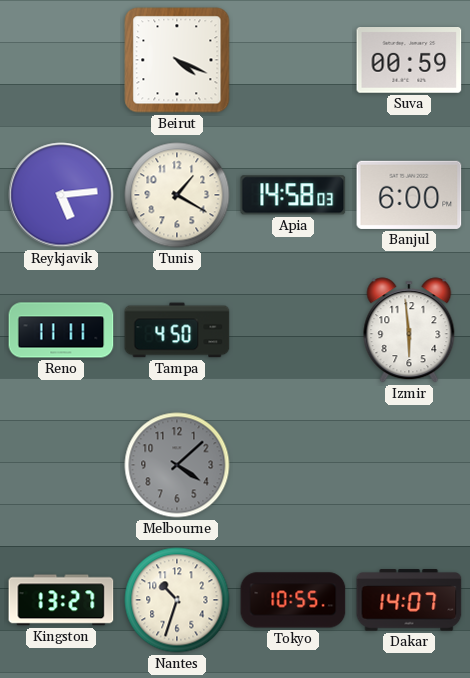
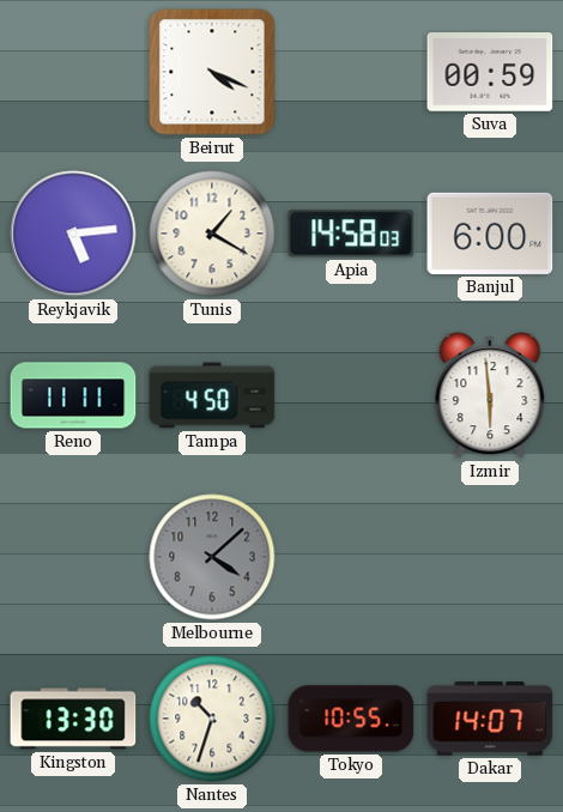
Kingston: 13:27 -> 13:30 (73, 719)
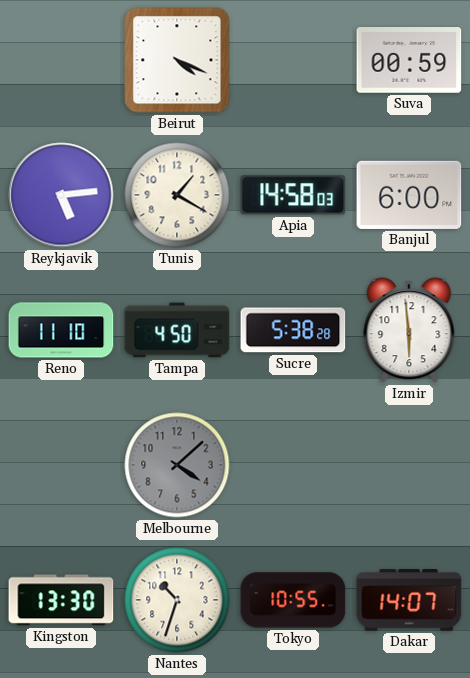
Reno: 11:11 -> 11:10 (61, 330)
Sucre: none -> 5:38 (293, 330)
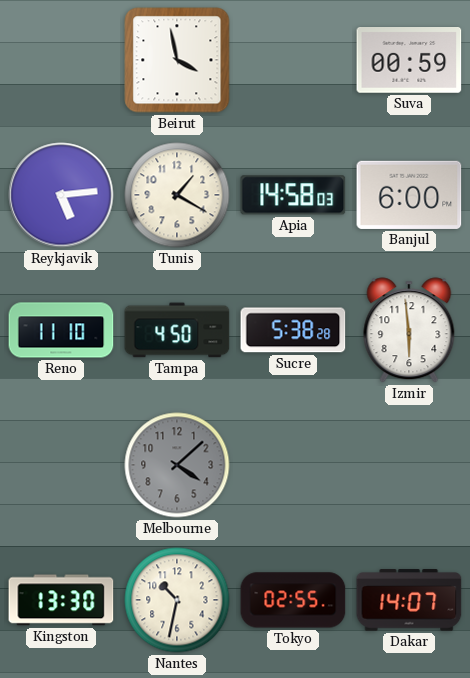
Beirut: 4:19 -> 3:58 (177, 60)
Nantes: 10:33 -> 10:32 (177, 600)
Tokyo: 10:55 -> 02:55 (293, 600)
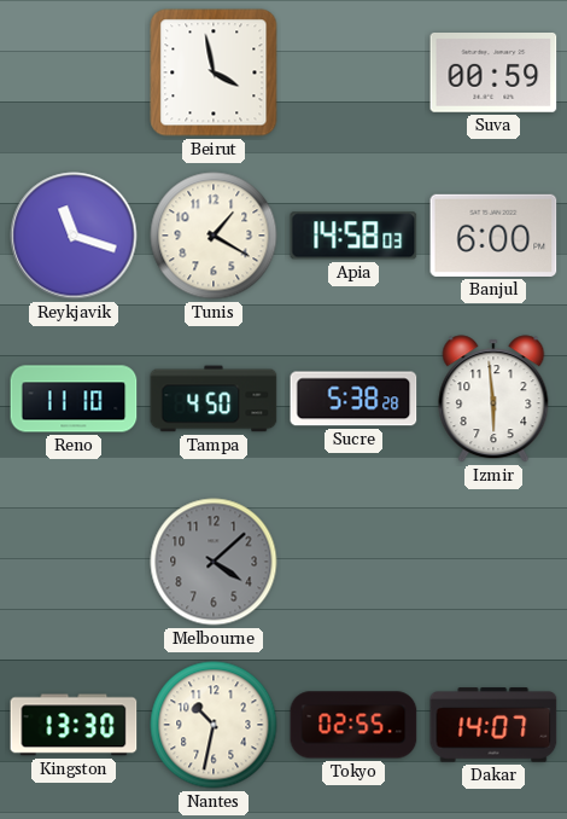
Reykjavik: 5:14 -> 11:18 (74, 236)
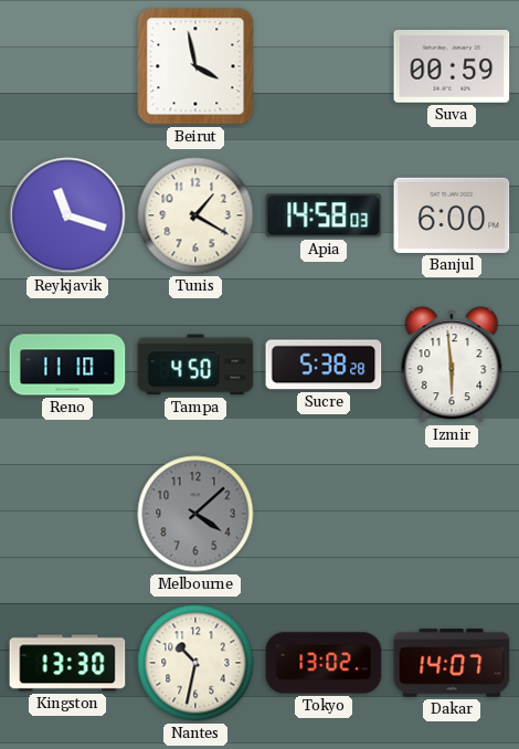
Tokyo: 02:55 -> 13:02 (324, 663)
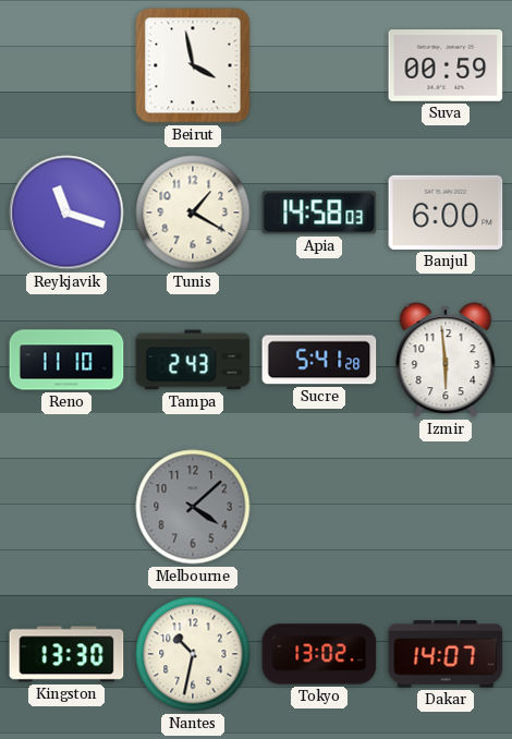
Tampa: 4:50 -> 2:43 (193, 360)
Sucre: 5:38 -> 5:41 (319, 360)
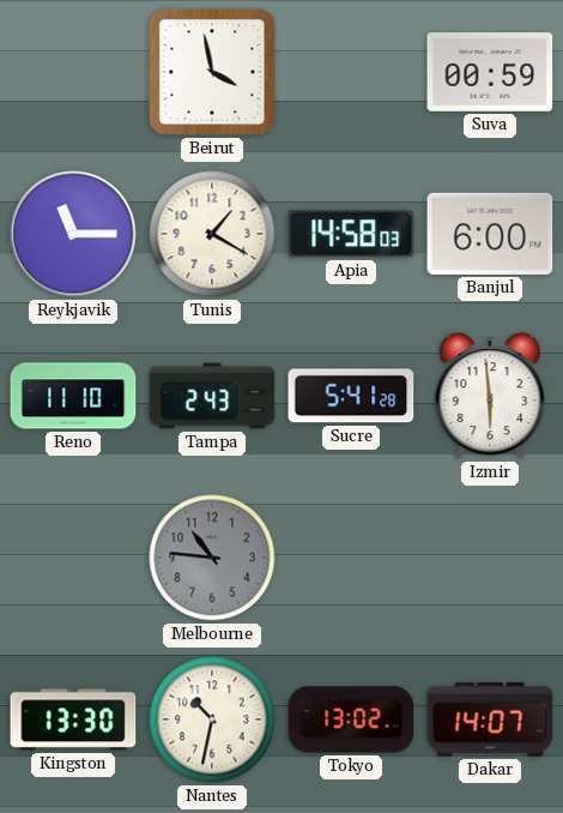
Reykjavik: 11:18 -> 11:15 (73, 234)
Melbourne: 4:08 -> 10:46 (212, 558)
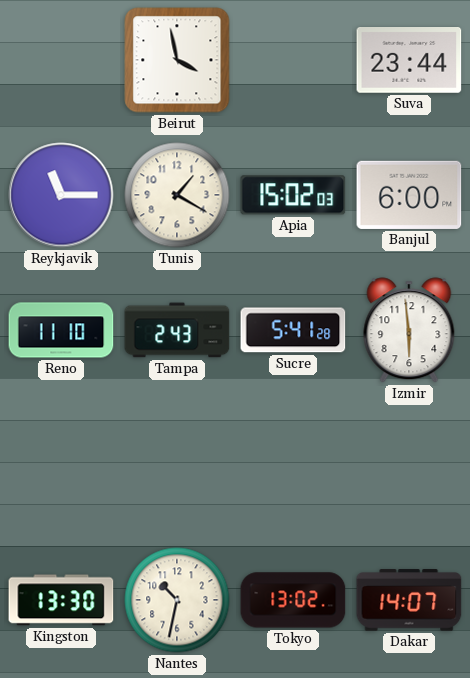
Suva: 00:59 -> 23:44 (409, 61)
Apia: 14:58 -> 15:02 (293, 195)
Melbourne: 10:46 -> none (212, 558)
